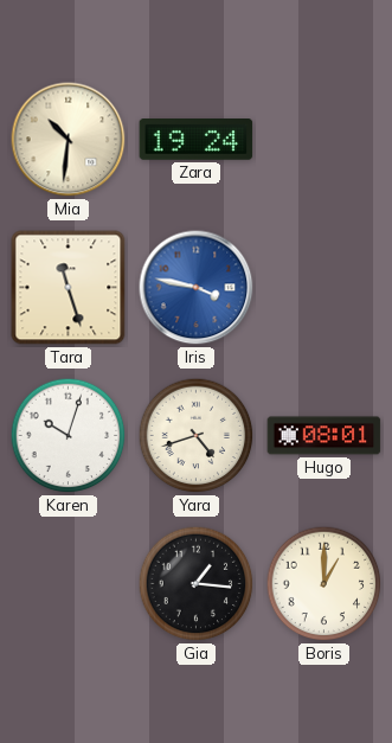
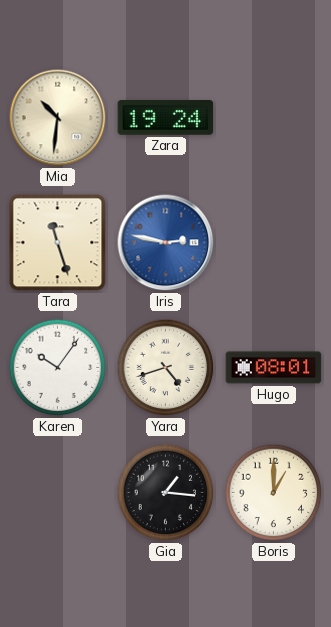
Iris: 3:47 -> 2:47 (166, 243)
Karen: 10:03 -> 10:06 (58, 368)
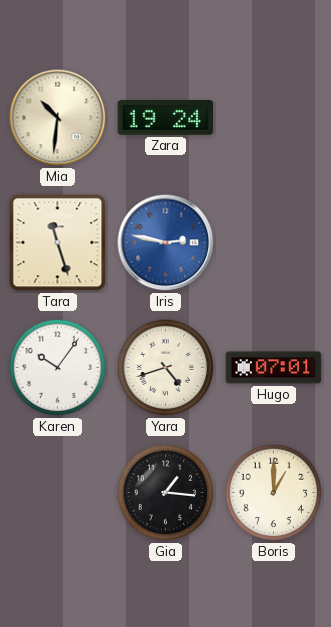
Hugo: 08:01 -> 07:01 (274, 368)
